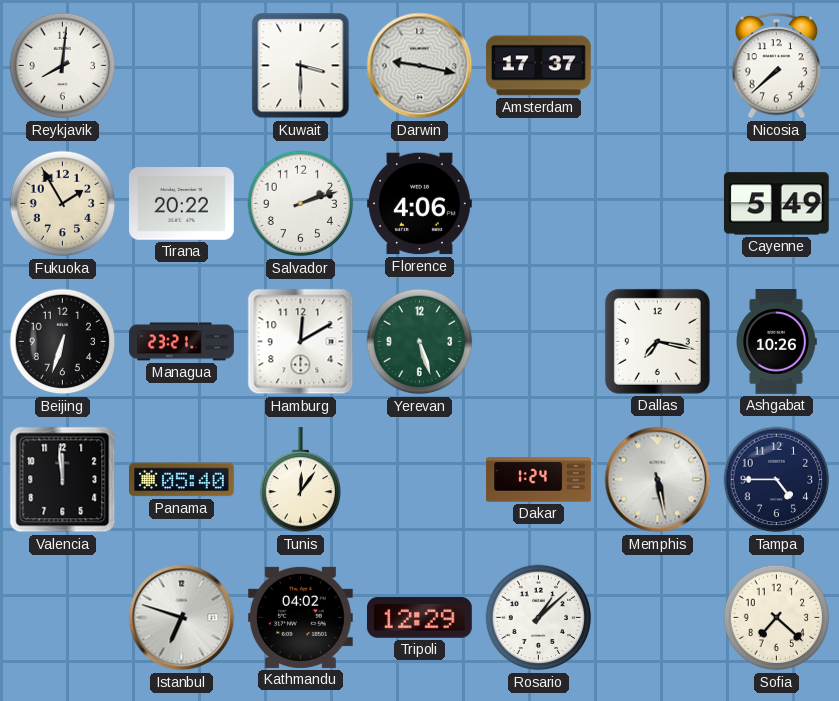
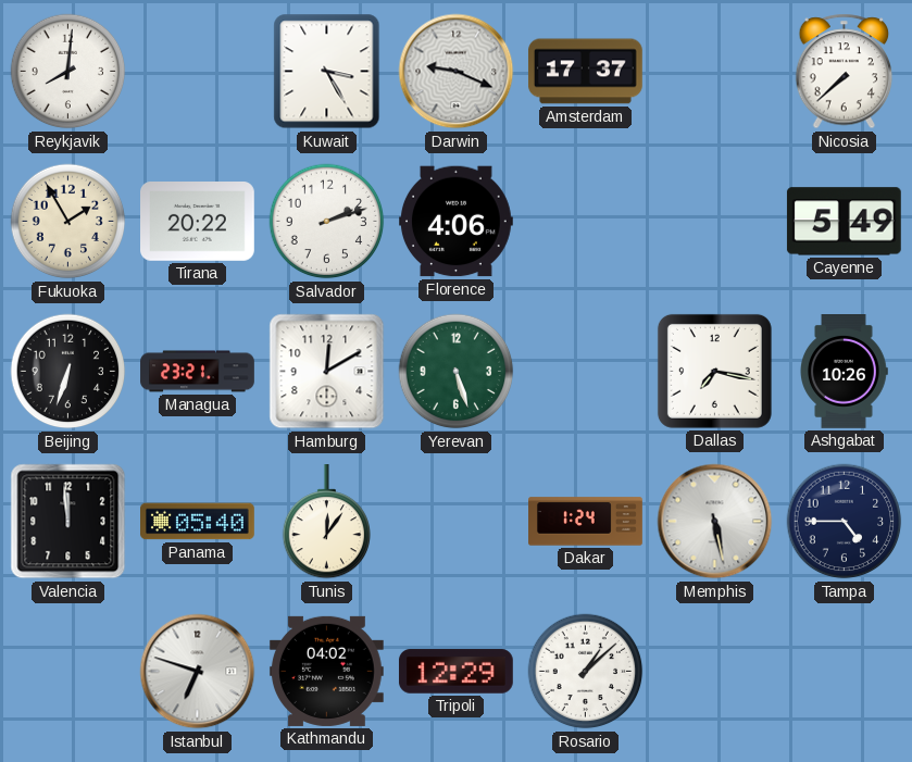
Kuwait: 3:30 -> 3:25 (327, 72)
Darwin: 9:17 -> 9:19 (457, 72)
Sofia: 7:22 -> none (777, 618)
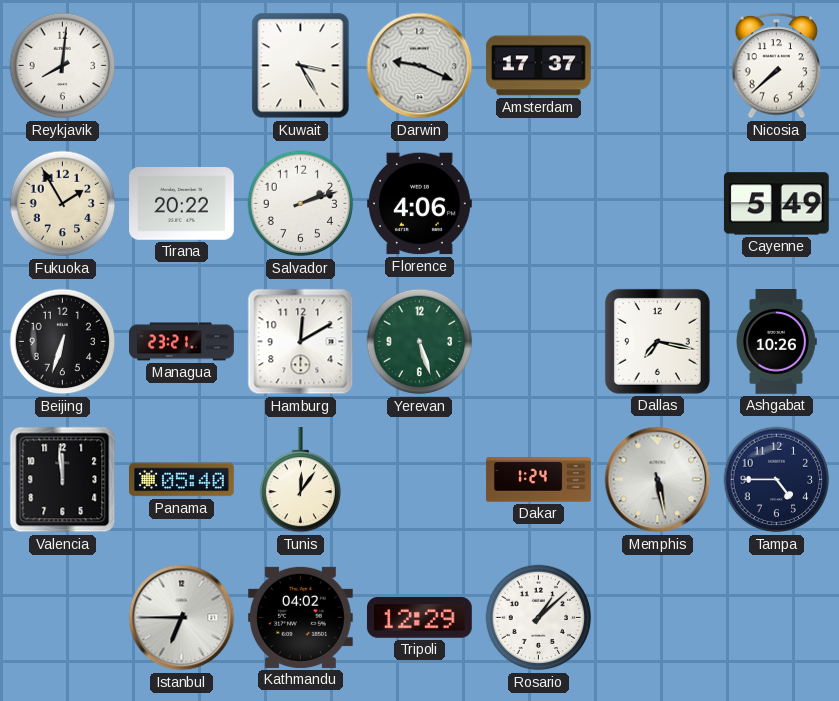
Istanbul: 6:48 -> 6:45 (182, 618)
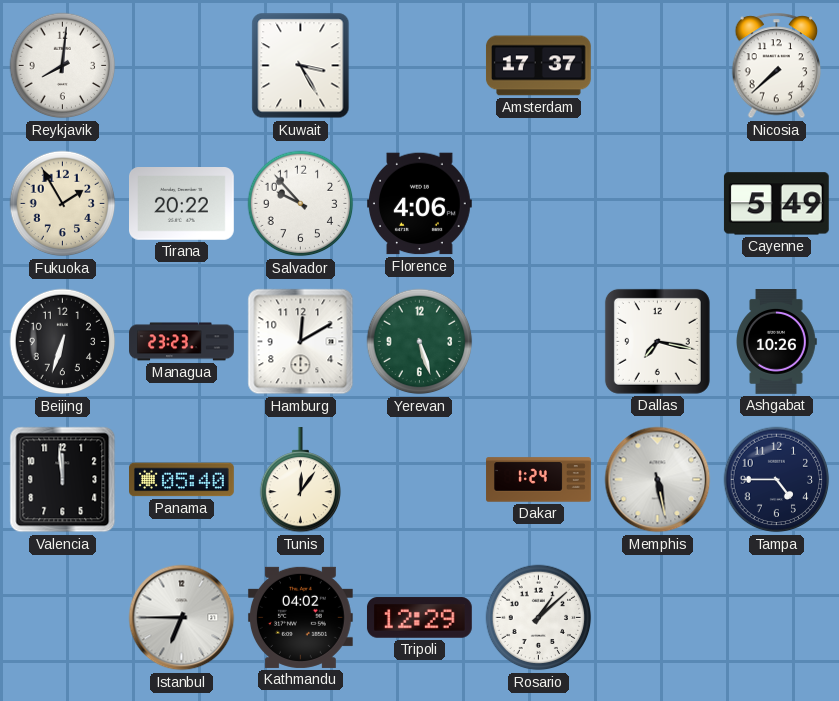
Darwin: 9:19 -> none (420, 66)
Salvador: 2:12 -> 9:53 (301, 204)
Managua: 23:21 -> 23:23 (182, 342)
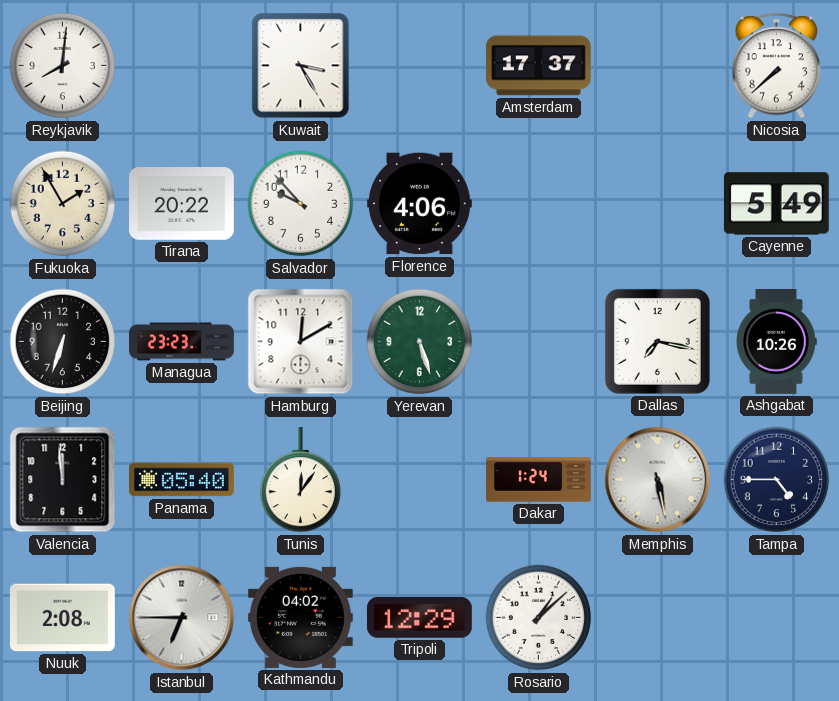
Nuuk: none -> 2:08 (63, 618)
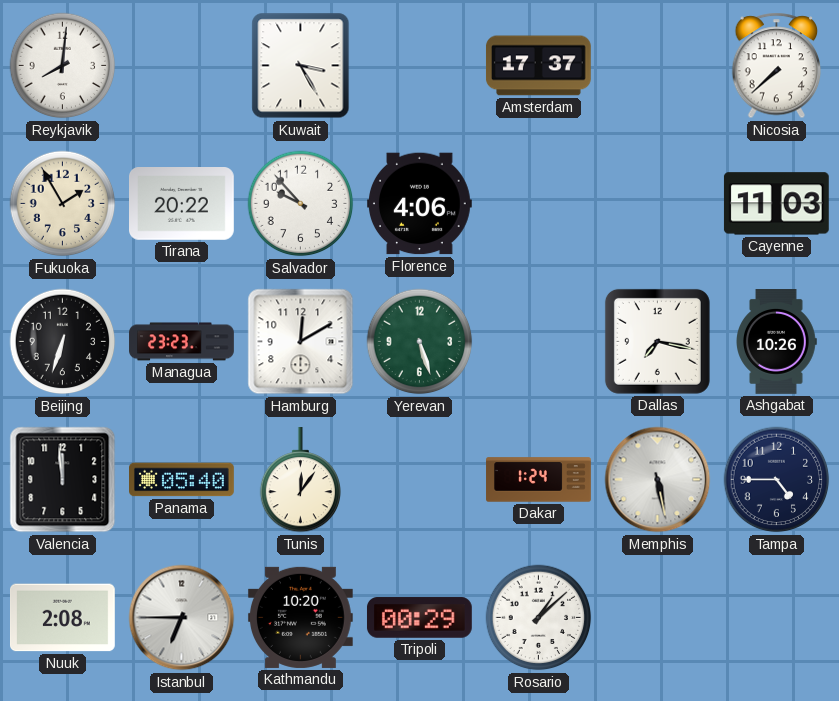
Cayenne: 5:49 -> 11:03 (776, 204)
Kathmandu: 04:02 -> 10:20 (300, 617)
Tripoli: 12:29 -> 00:29 (419, 618)
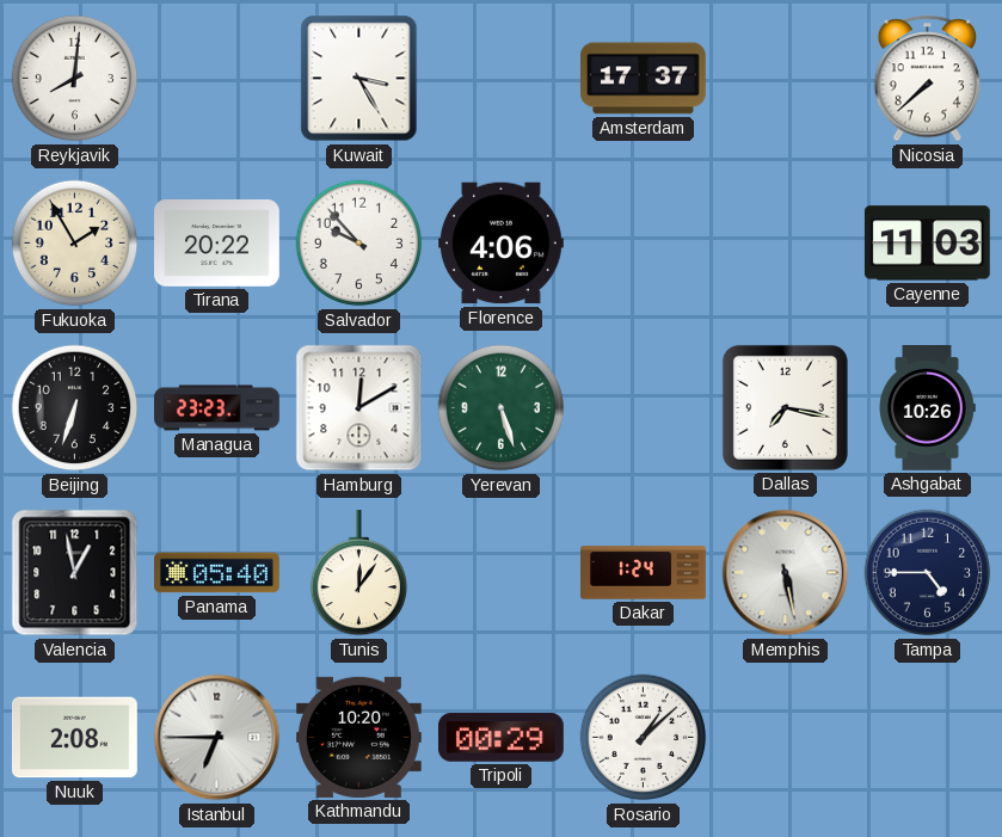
Valencia: 11:59 -> 12:58 (75, 573)
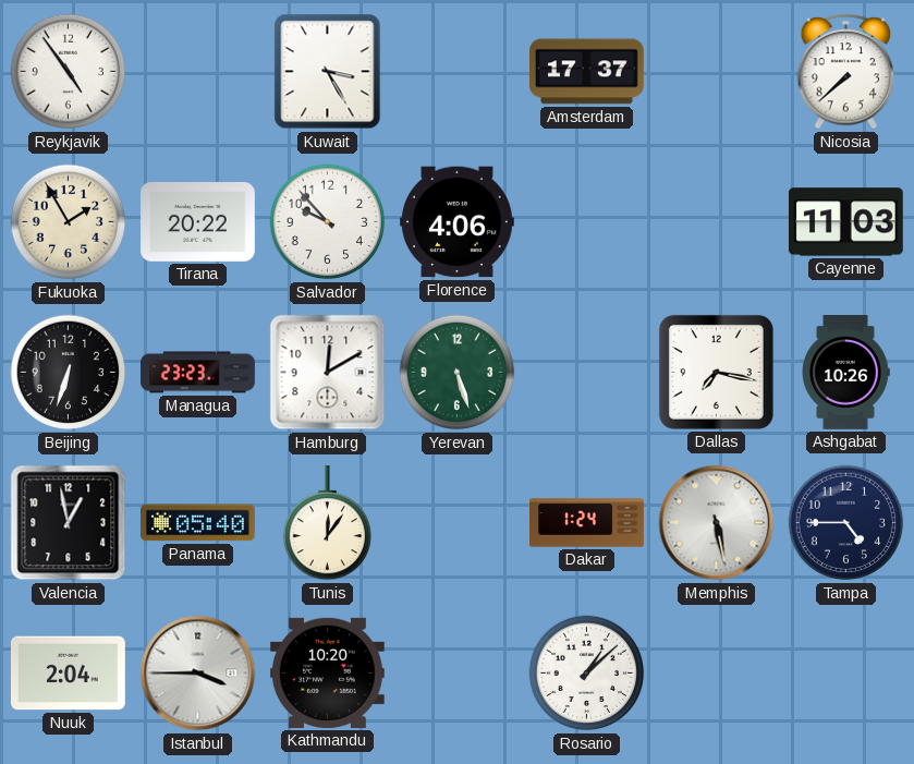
Reykjavik: 8:01 -> 4:54 (69, 72)
Nuuk: 2:08 -> 2:04 (69, 674)
Istanbul: 6:45 -> 3:45 (198, 674)
Tripoli: 00:29 -> none (500, 738)
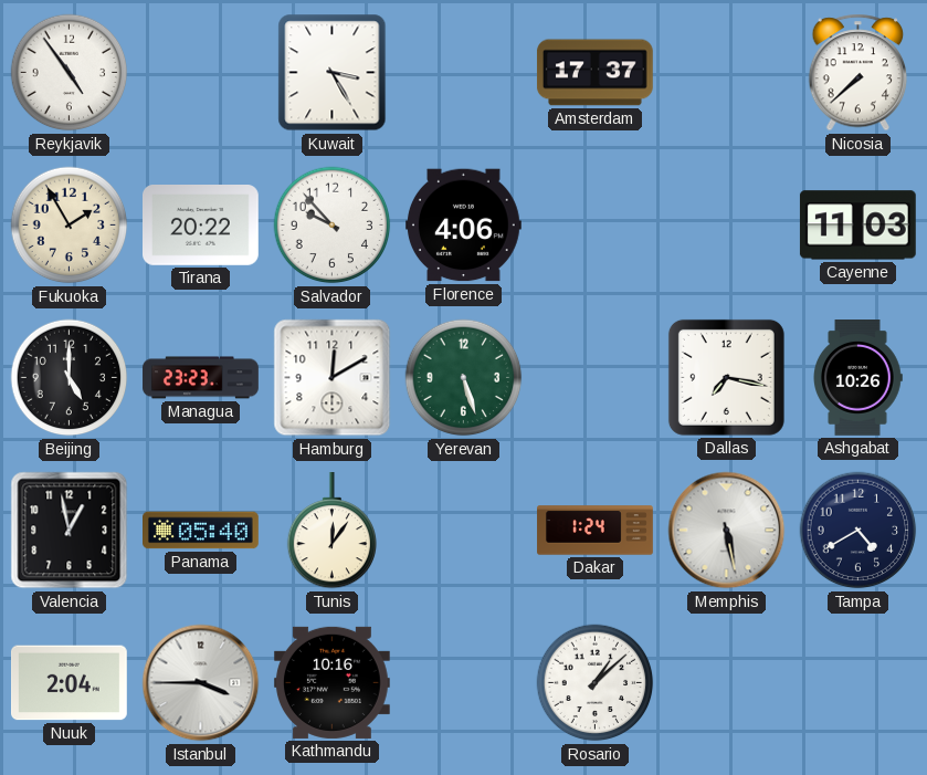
Beijing: 6:33 -> 5:00 (70, 378)
Tampa: 4:45 -> 4:40 (858, 531)
Kathmandu: 10:20 -> 10:16 (331, 682)
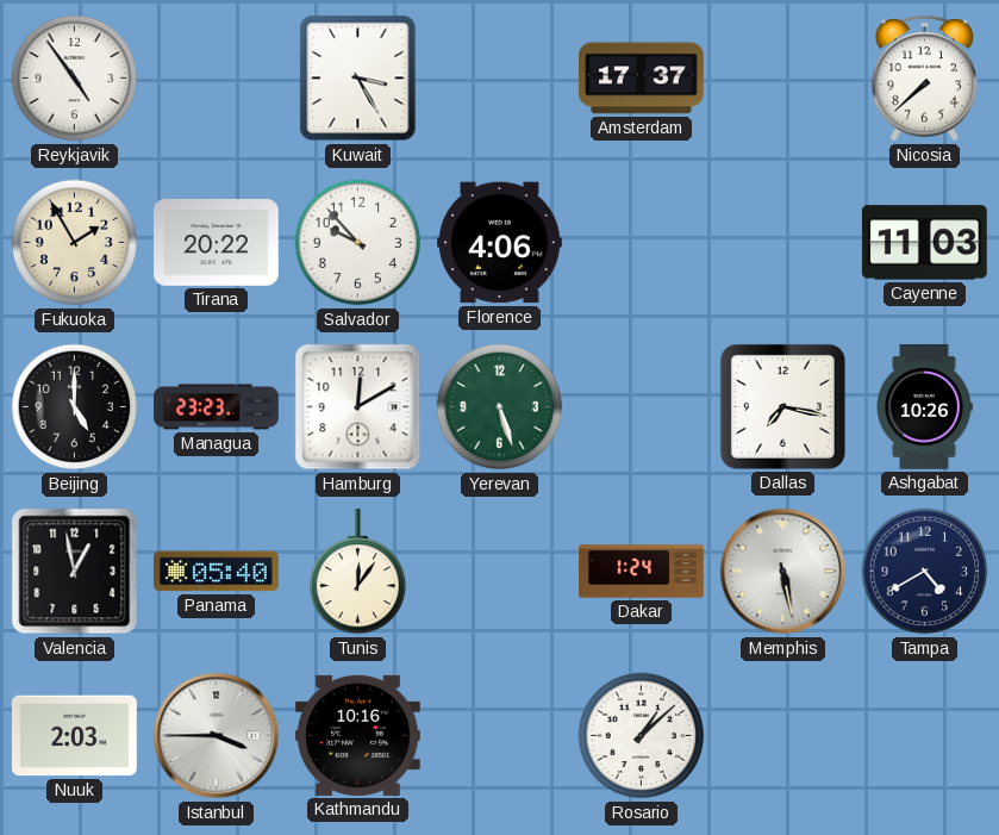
Nuuk: 2:04 -> 2:03 (75, 736)
